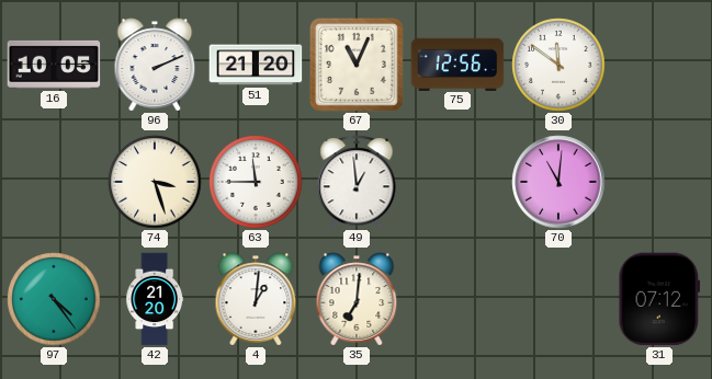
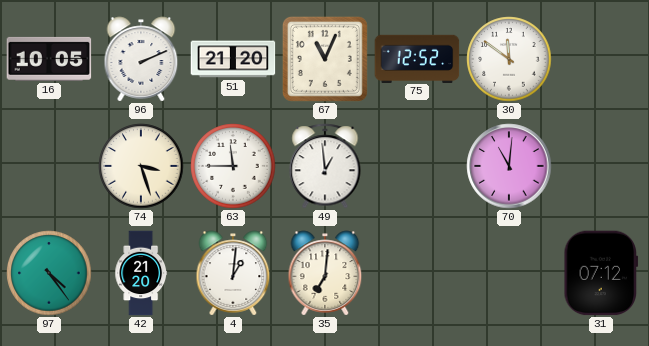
75: 12:56 -> 12:52 (417, 58)
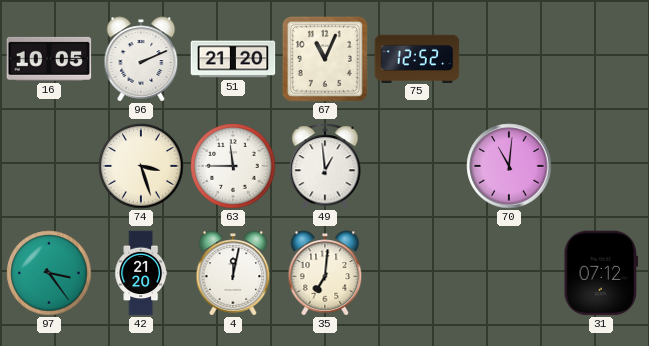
30: 11:51 -> none (509, 59)
97: 4:24 -> 3:24 (49, 273)
4: 1:01 -> 12:02 (233, 273)
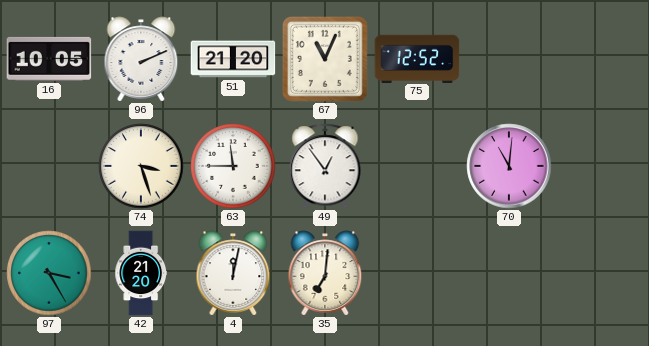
49: 12:59 -> 12:54 (325, 166)
97: 3:24 -> 3:25 (49, 273)
31: 07:12 -> none (601, 273)
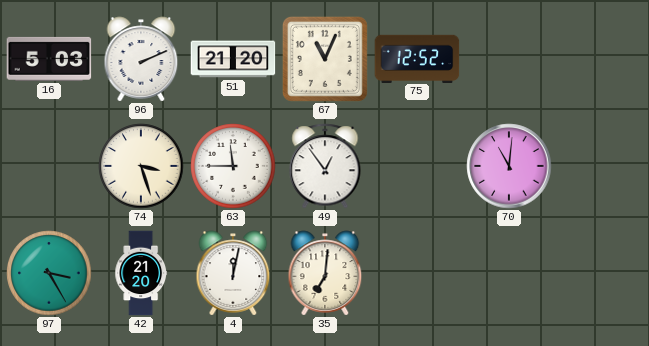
16: 10:05 -> 5:03 (49, 59)
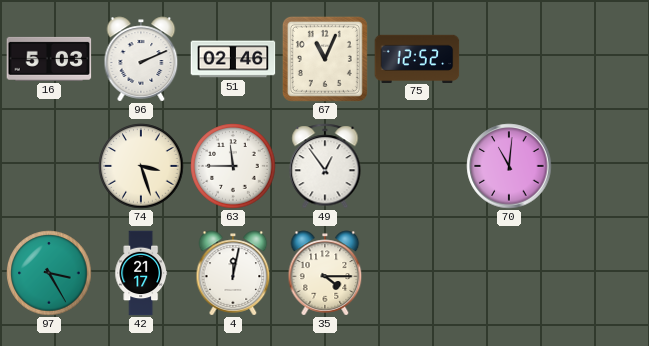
51: 21:20 -> 02:46 (233, 59)
42: 21:20 -> 21:17 (141, 273)
35: 7:01 -> 4:15 (325, 273)
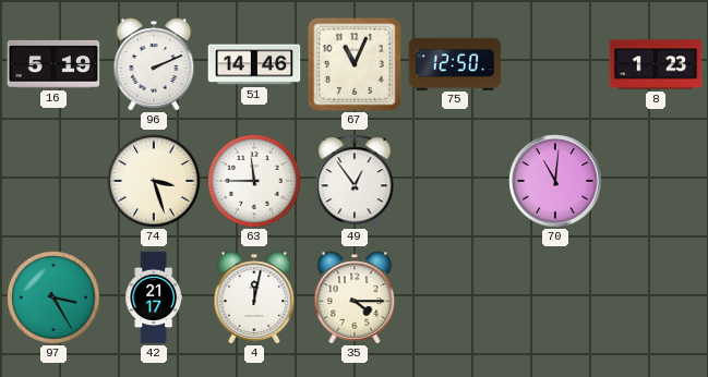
16: 5:03 -> 5:19 (53, 64)
51: 02:46 -> 14:46 (254, 64)
75: 12:52 -> 12:50 (455, 63)
8: none -> 1:23 (656, 64)
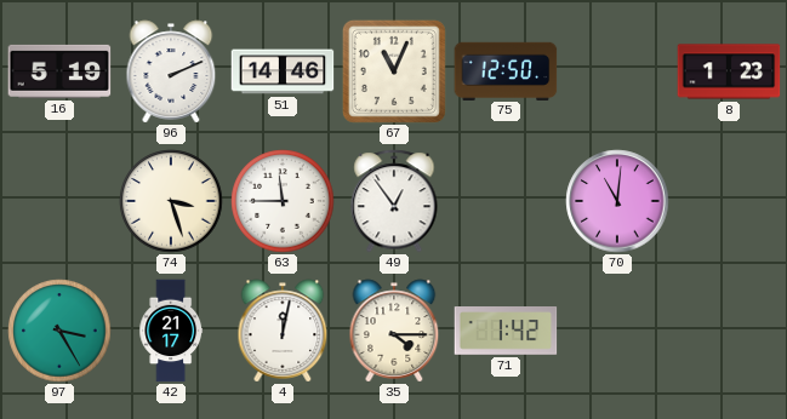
71: none -> 1:42 (506, 331)
